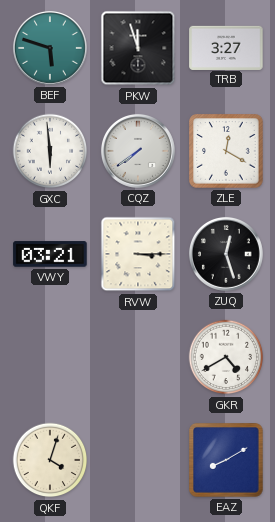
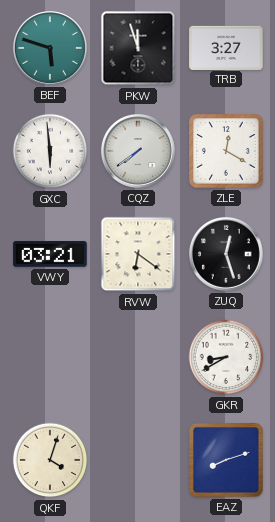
RVW: 3:15 -> 6:21 (138, 254)
GKR: 4:40 -> 8:40 (226, 357)
EAZ: 8:10 -> 8:12 (226, 460)
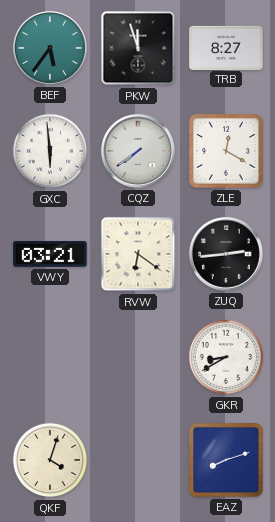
BEF: 5:48 -> 5:36 (50, 48)
TRB: 3:27 -> 8:27 (226, 47)
ZUQ: 12:27 -> 2:44 (226, 254)
